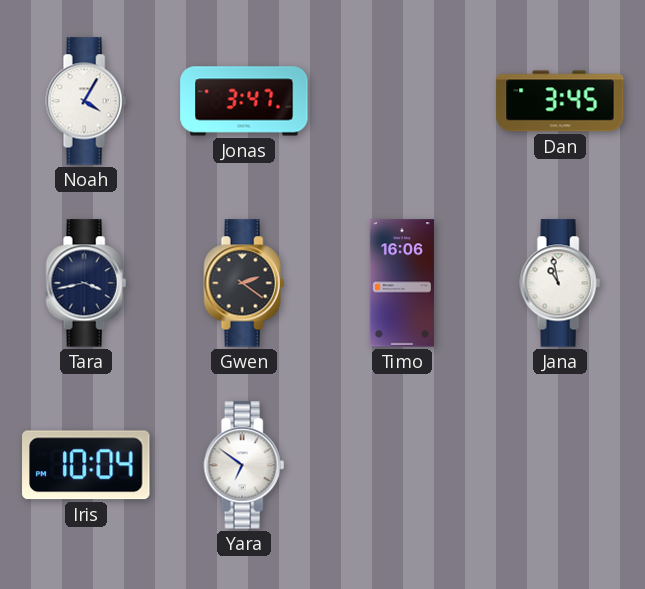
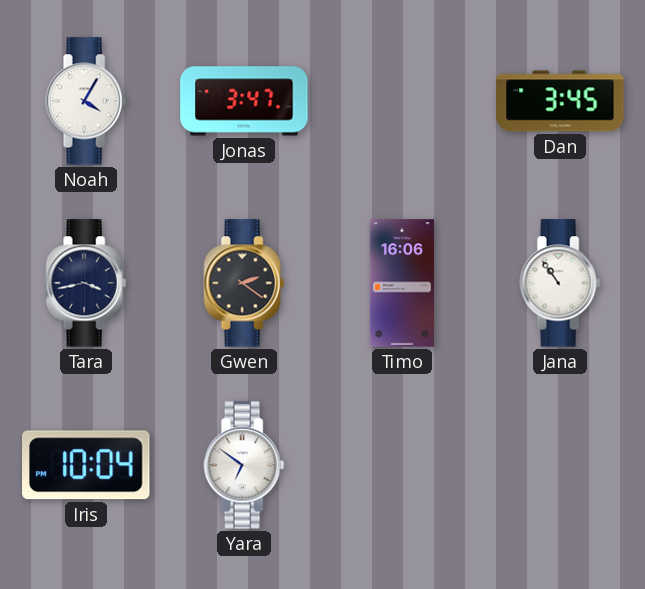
Jana: 10:58 -> 10:54 (560, 283)
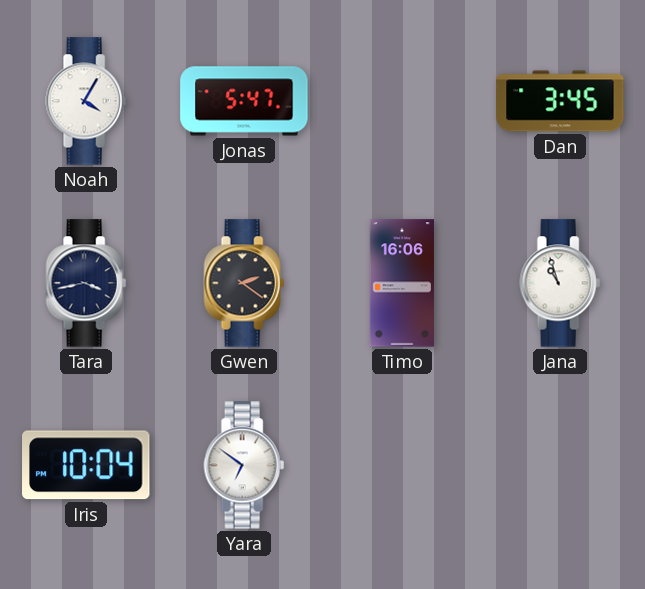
Jonas: 3:47 -> 5:47 (244, 101)
Jana: 10:54 -> 10:57 (560, 283)
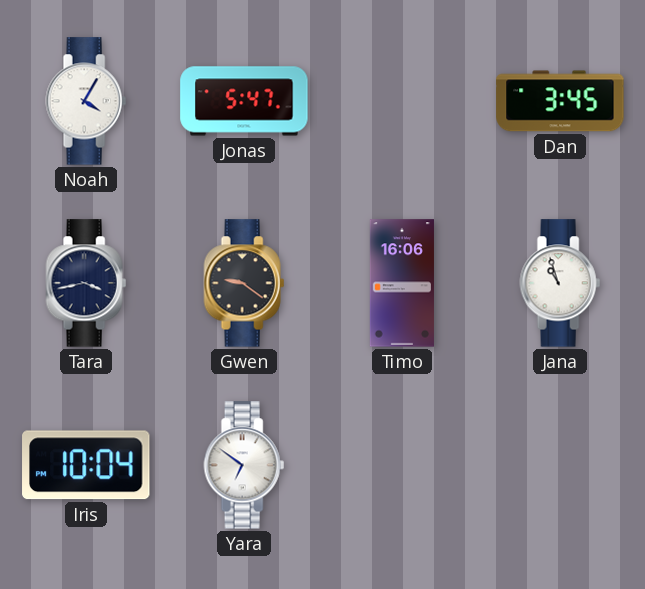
Gwen: 2:21 -> 9:21 (244, 283)
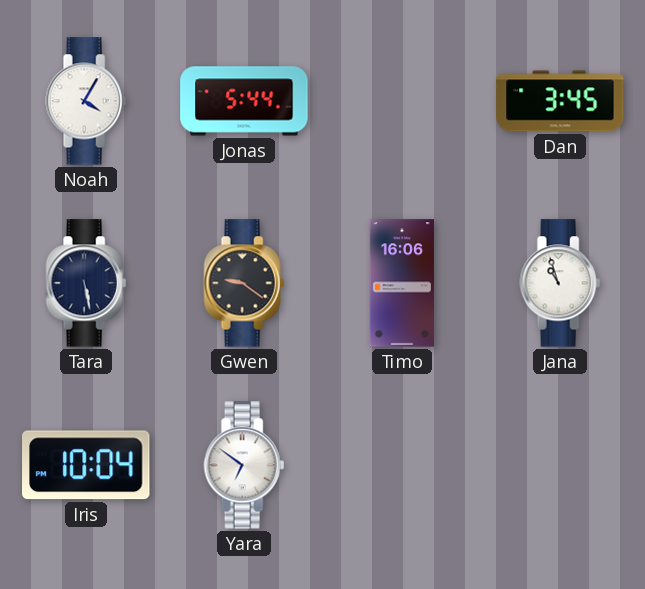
Jonas: 5:47 -> 5:44 (244, 101)
Tara: 3:43 -> 5:28 (86, 283)
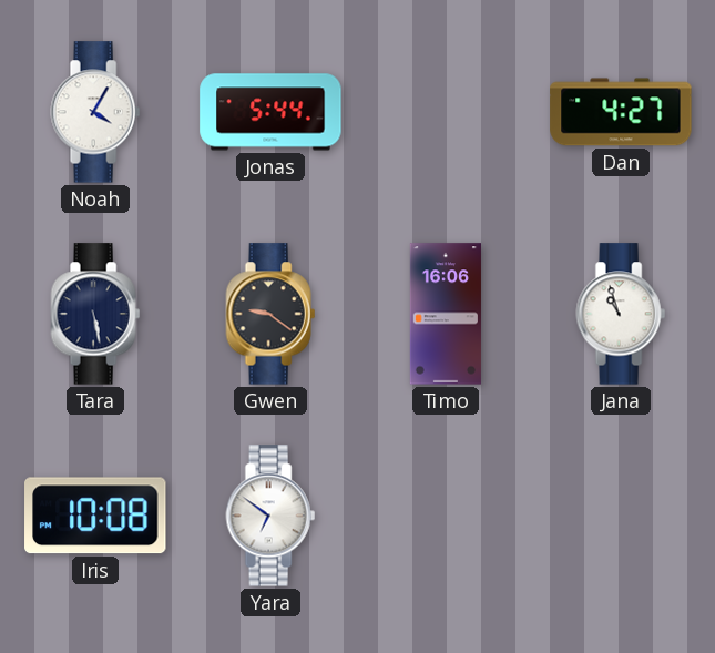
Dan: 3:45 -> 4:27 (621, 112)
Iris: 10:04 -> 10:08 (96, 516)
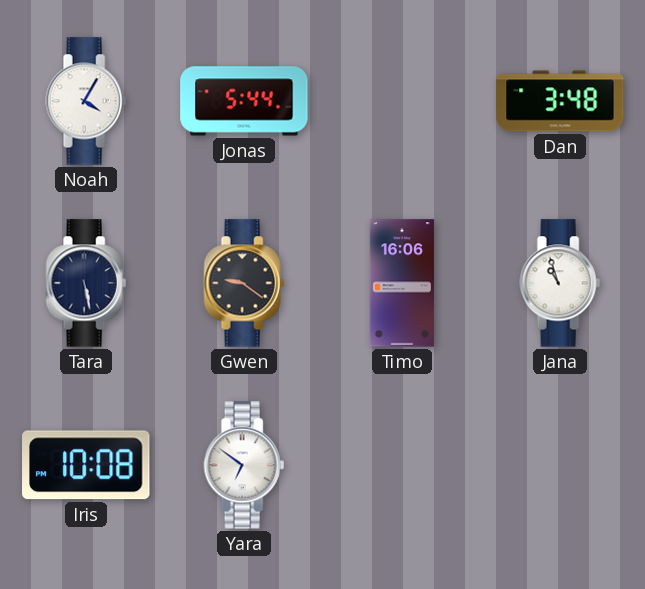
Dan: 4:27 -> 3:48 (560, 101)
